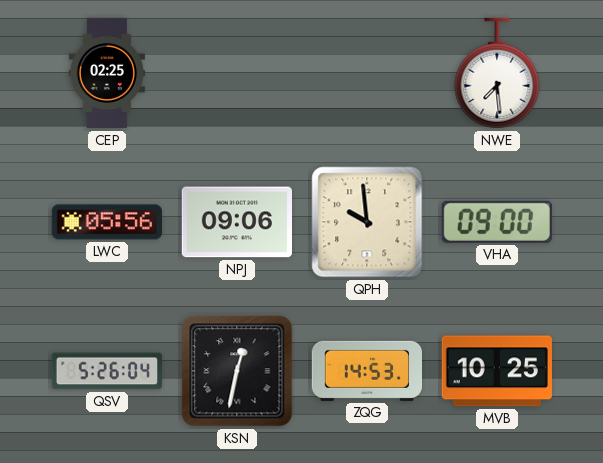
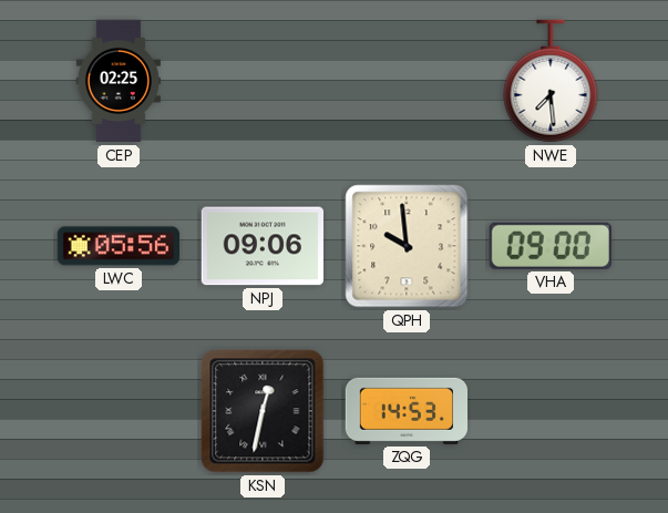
QSV: 5:26 -> none (106, 371)
MVB: 10:25 -> none (497, 371)
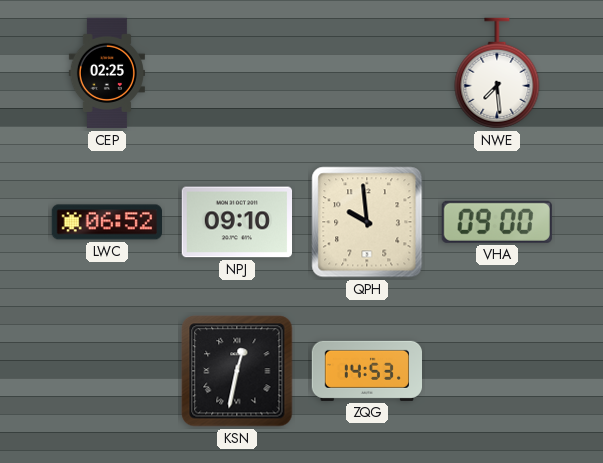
LWC: 05:56 -> 06:52 (106, 222)
NPJ: 09:06 -> 09:10 (236, 222)
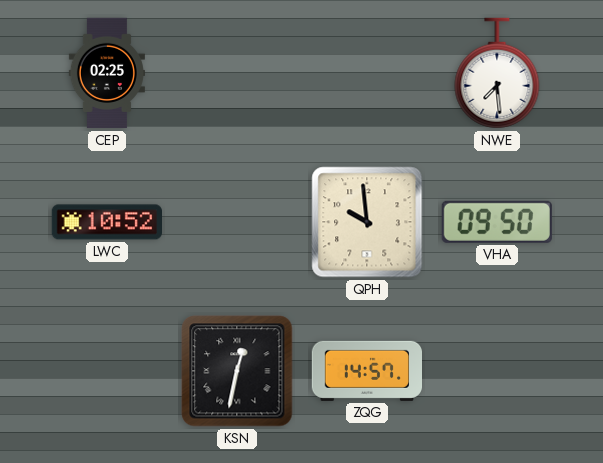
LWC: 06:52 -> 10:52 (106, 222)
NPJ: 09:10 -> none (236, 222)
VHA: 09:00 -> 09:50 (497, 222)
ZQG: 14:53 -> 14:57 (366, 371)
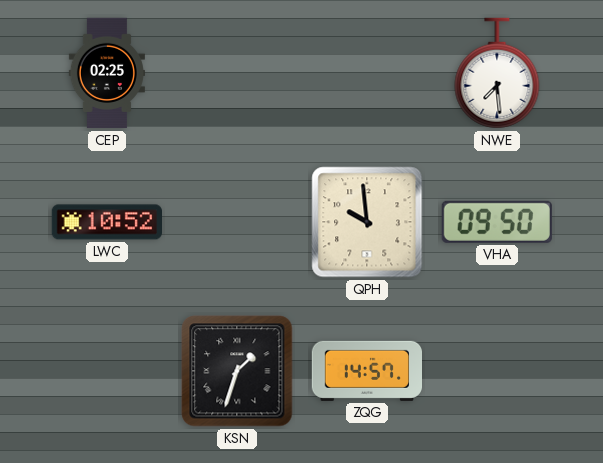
KSN: 12:32 -> 1:33 (237, 371)
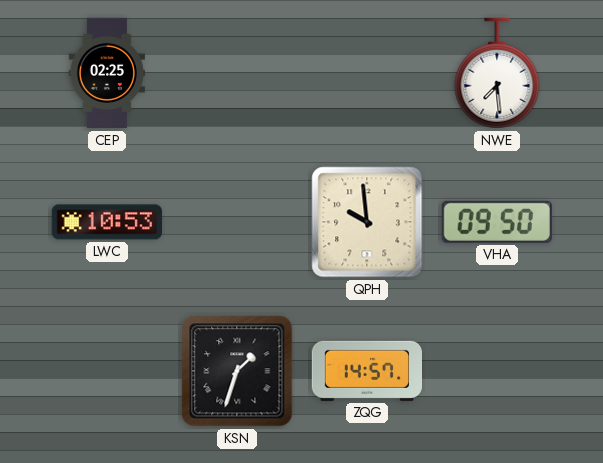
LWC: 10:52 -> 10:53 (106, 222)
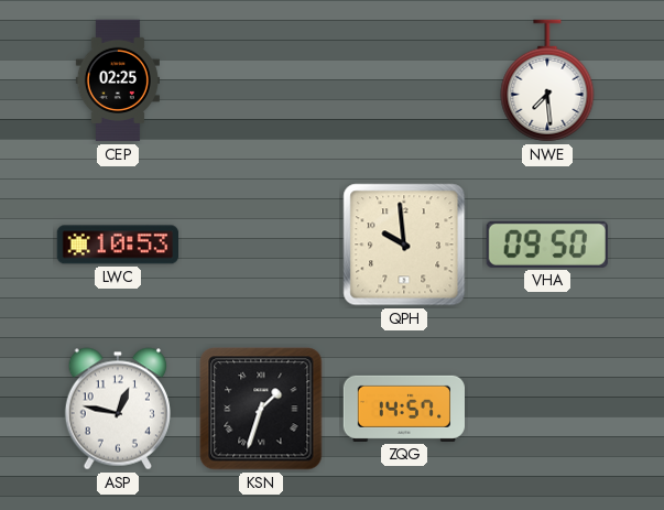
ASP: none -> 12:47 (118, 409)
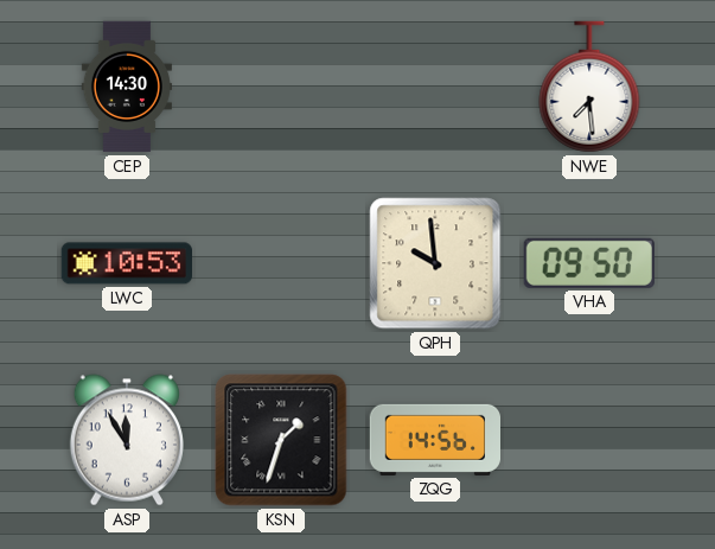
CEP: 02:25 -> 14:30 (127, 87)
ASP: 12:47 -> 11:55 (127, 440)
ZQG: 14:57 -> 14:56 (434, 440)
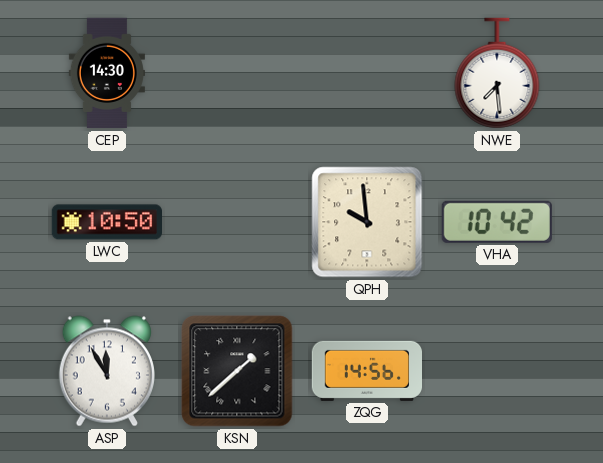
LWC: 10:53 -> 10:50 (106, 222)
VHA: 09:50 -> 10:42 (497, 222)
KSN: 1:33 -> 1:38 (237, 371)
